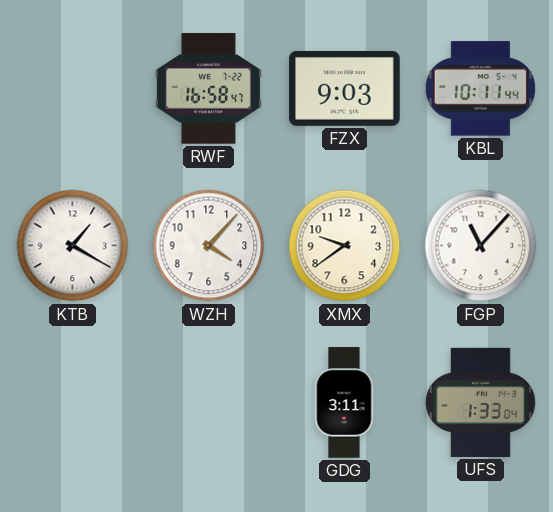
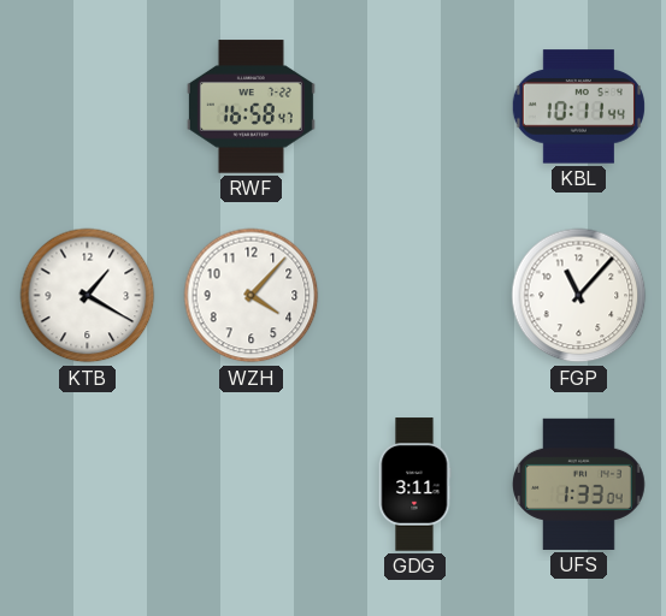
FZX: 9:03 -> none (345, 88)
XMX: 9:39 -> none (345, 246)
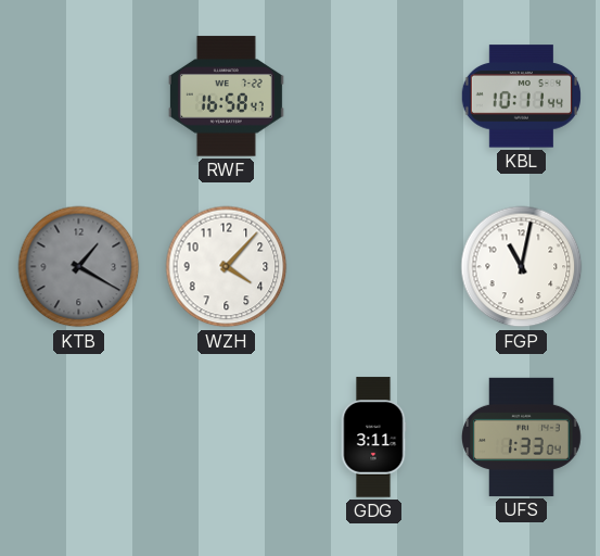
KTB dial: white -> grey (79, 267)
FGP: 11:07 -> 11:02 (522, 267)
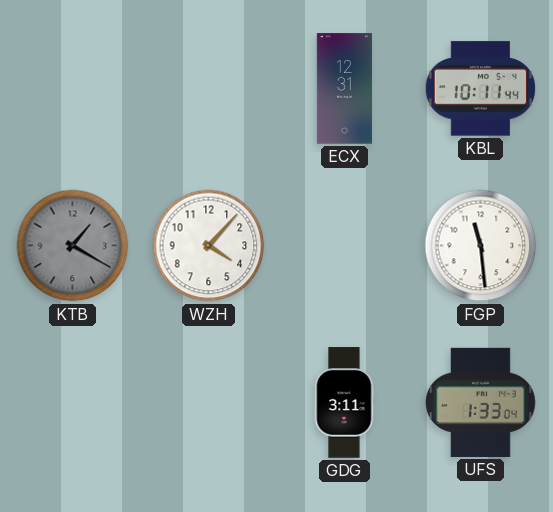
RWF: 16:58 -> none (226, 97)
ECX: none -> 12:31 (344, 89)
FGP: 11:02 -> 11:29 (481, 246)
